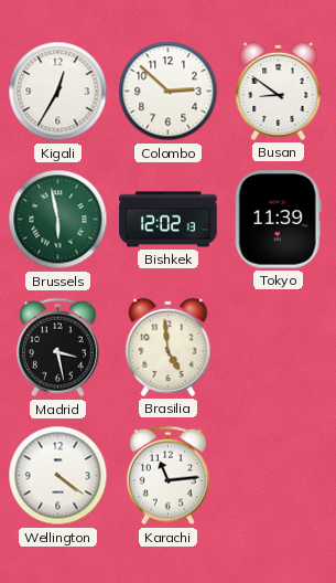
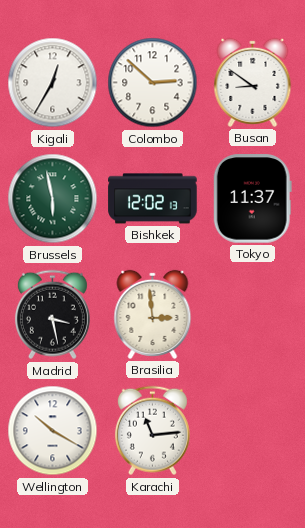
Tokyo: 11:39 -> 11:37 (252, 199)
Brasilia: 4:59 -> 2:59 (153, 314)
Wellington: 4:21 -> 10:20 (53, 431)
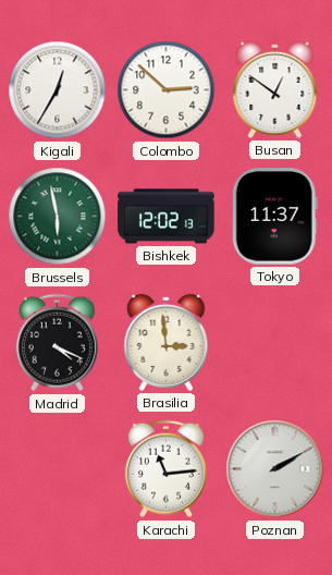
Busan: 8:51 -> 12:51 (275, 89)
Madrid: 3:28 -> 4:19 (57, 343)
Wellington: 10:20 -> none (53, 431)
Poznan: none -> 2:10 (275, 469)
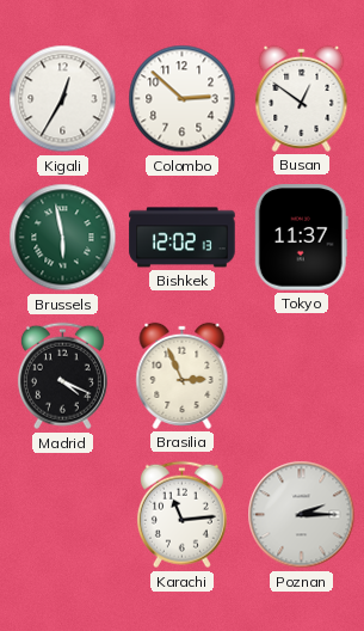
Brasilia: 2:59 -> 2:56 (183, 375)
Poznan: 2:10 -> 2:15 (302, 515)
